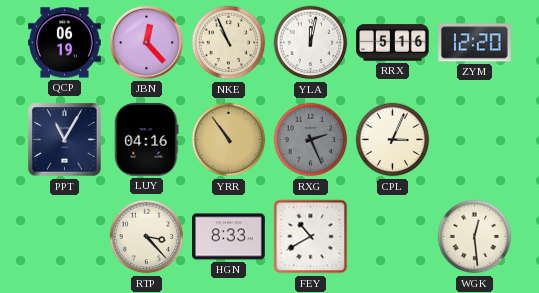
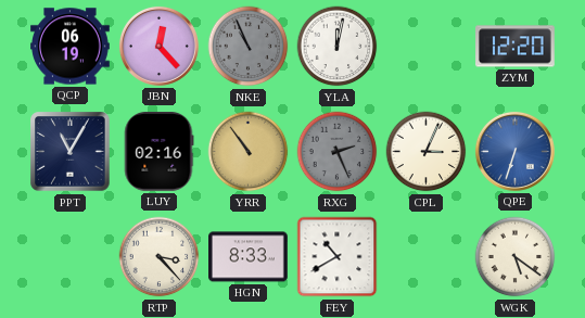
NKE dial: cream -> grey (249, 47)
RRX: 5:16 -> none (393, 43)
LUY: 04:16 -> 02:16 (158, 152)
QPE: none -> 6:33 (514, 151)
WGK: 12:29 -> 5:21 (516, 257)
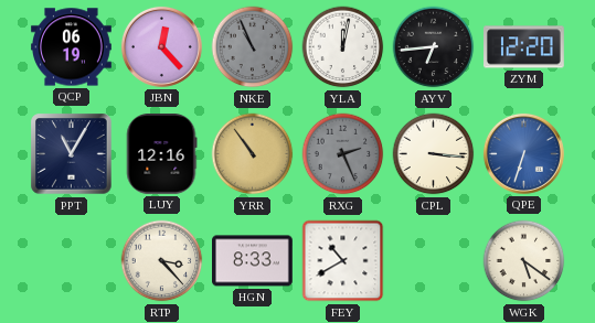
AYV: none -> 6:44 (434, 47)
LUY: 02:16 -> 12:16 (161, 154)
CPL: 3:04 -> 3:16 (434, 154)
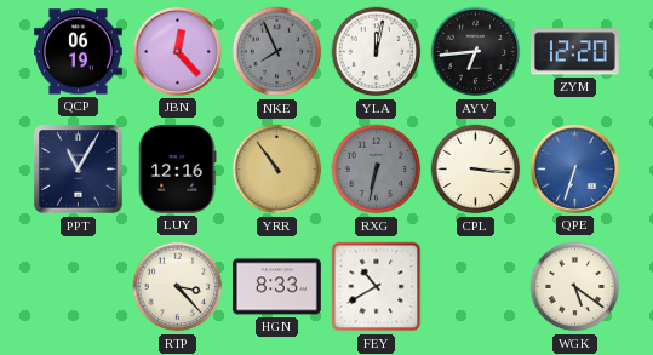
NKE: 10:56 -> 7:56 (277, 52)
RXG: 2:26 -> 6:32 (377, 170)
